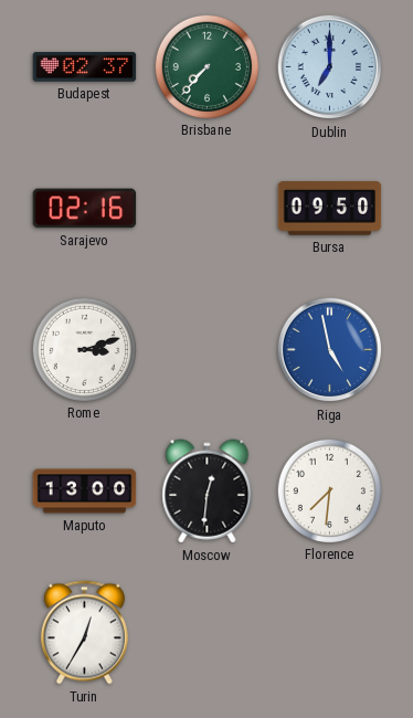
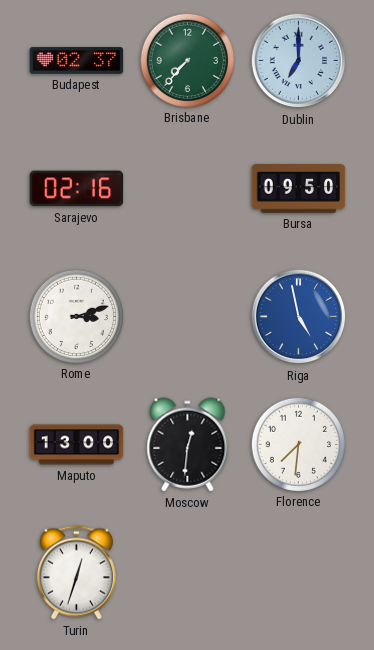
Turin: 12:35 -> 12:33 (76, 573)
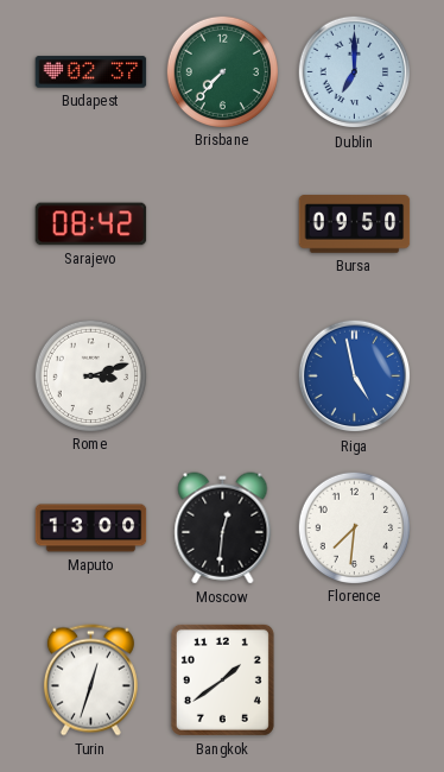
Sarajevo: 02:16 -> 08:42 (91, 224)
Bangkok: none -> 1:39 (222, 679)
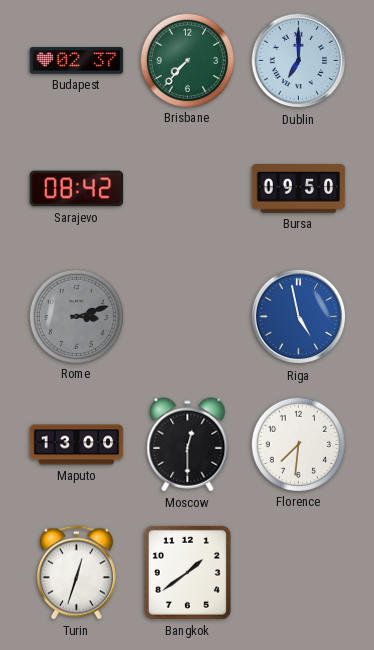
Rome dial: white -> grey (76, 316)
Moscow: 12:31 -> 12:30 (188, 445)
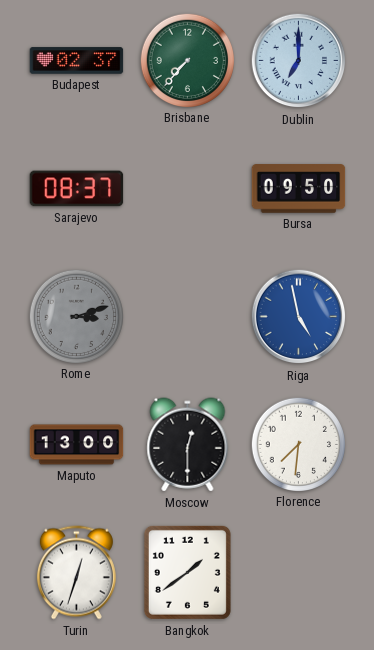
Sarajevo: 08:42 -> 08:37 (77, 189)
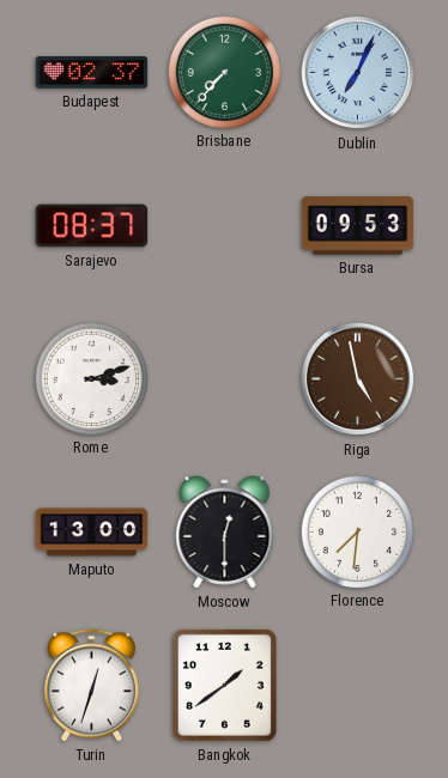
Dublin: 7:00 -> 7:04 (358, 73)
Bursa: 09:50 -> 09:53 (358, 226)
Rome dial: grey -> white (91, 378)
Riga dial: blue -> brown (358, 379)
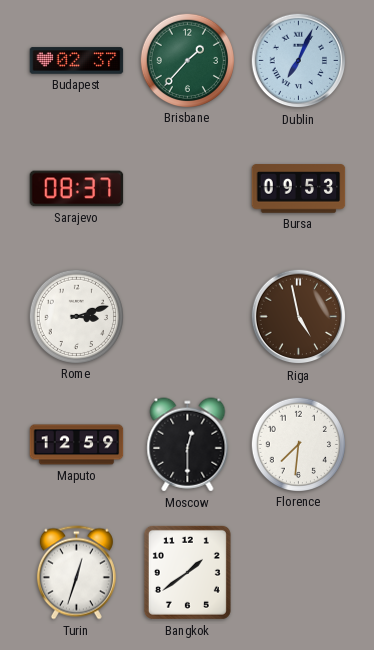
Brisbane: 7:37 -> 1:37 (187, 60)
Maputo: 13:00 -> 12:59 (77, 445)
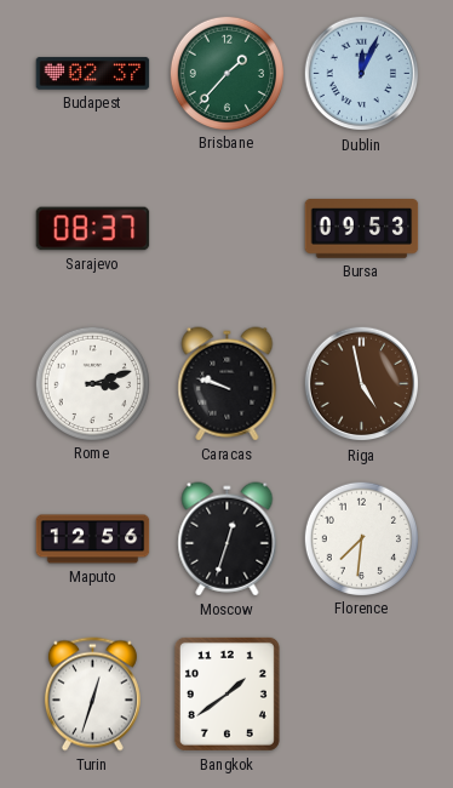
Dublin: 7:04 -> 12:04 (362, 74)
Caracas: none -> 9:48 (228, 384)
Maputo: 12:59 -> 12:56 (93, 539)
Moscow: 12:30 -> 12:33 (228, 539)
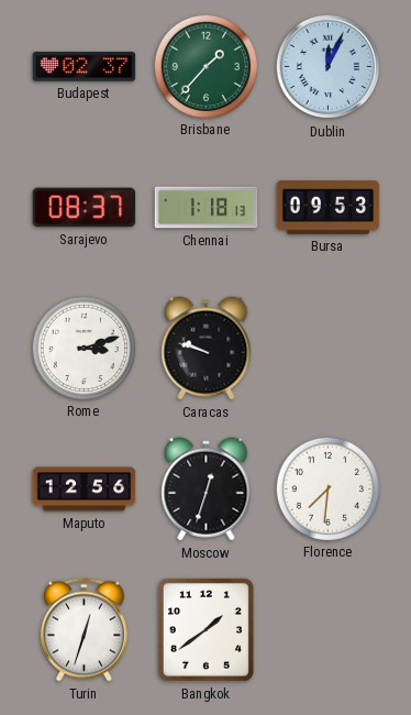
Chennai: none -> 1:18 (207, 208)
Riga: 4:58 -> none (362, 384)
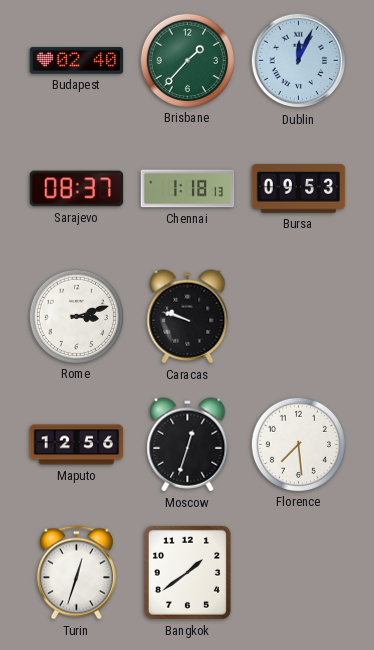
Budapest: 02:37 -> 02:40 (77, 61)
Florence: 7:31 -> 7:29 (298, 444)
